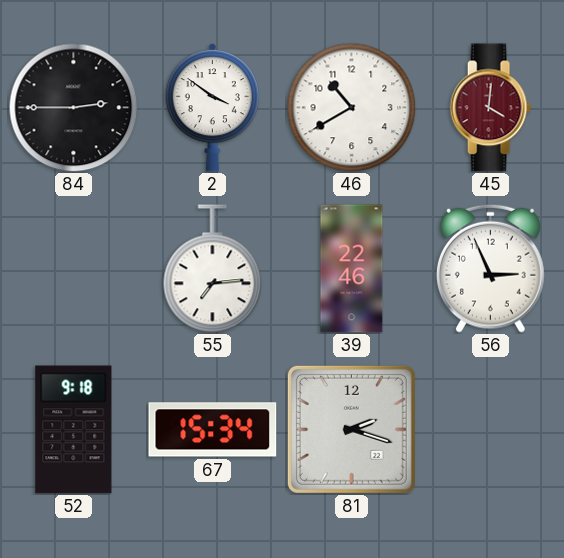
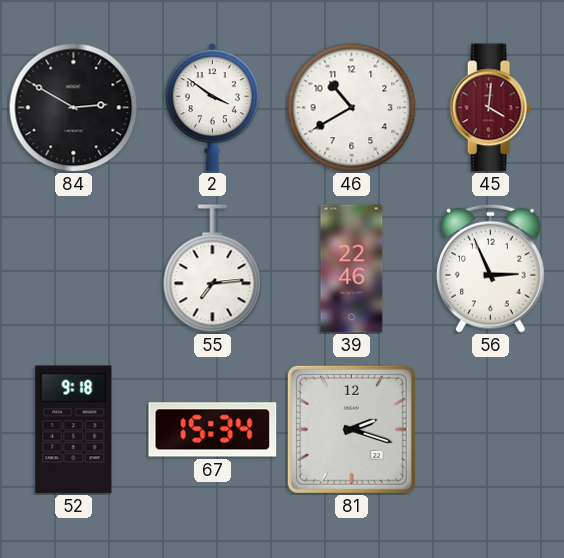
84: 2:45 -> 2:50 (73, 107)
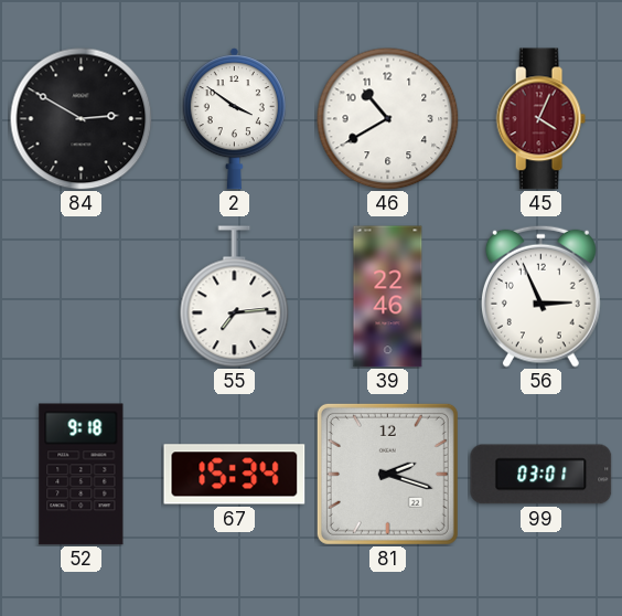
45: 4:01 -> 4:04 (540, 119)
99: none -> 03:01 (541, 475)
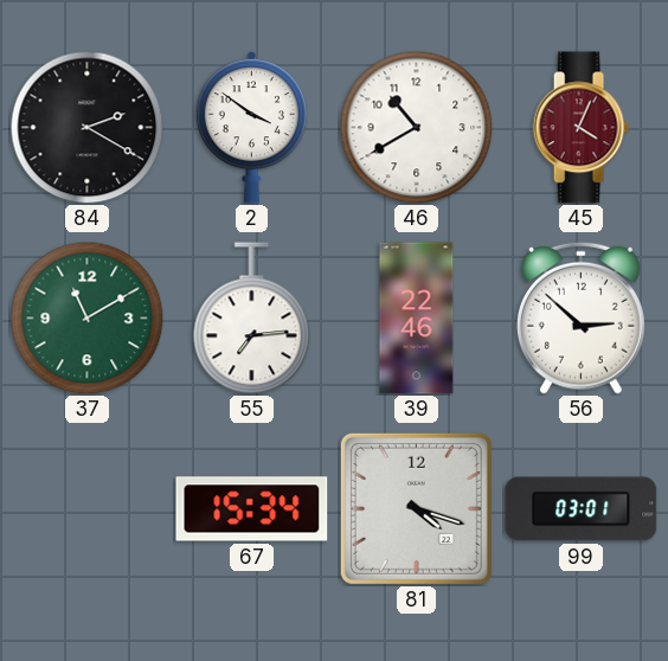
84: 2:50 -> 2:20 (86, 127)
37: none -> 11:10 (86, 317)
56: 2:56 -> 2:52 (580, 317)
52: 9:18 -> none (82, 475)
81: 2:18 -> 4:18 (416, 508)
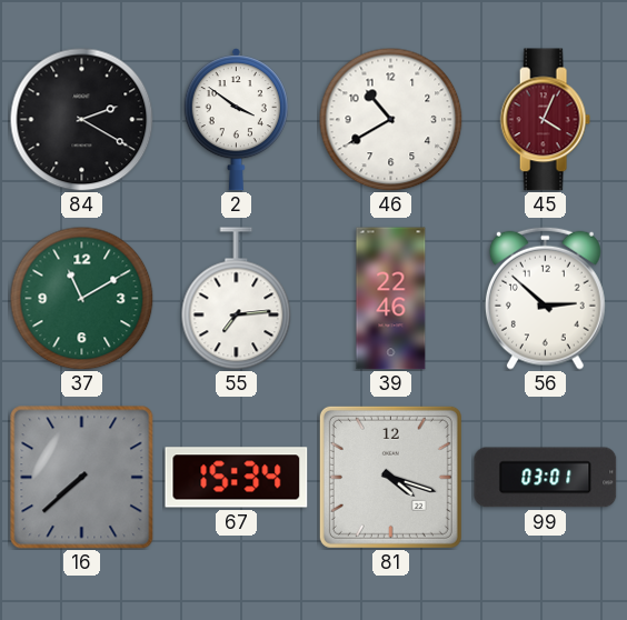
16: none -> 7:38 (82, 478)
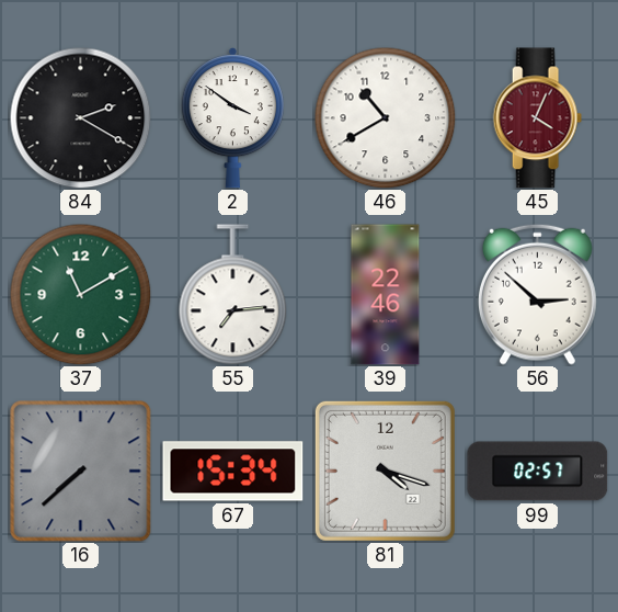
99: 03:01 -> 02:57 (538, 472)
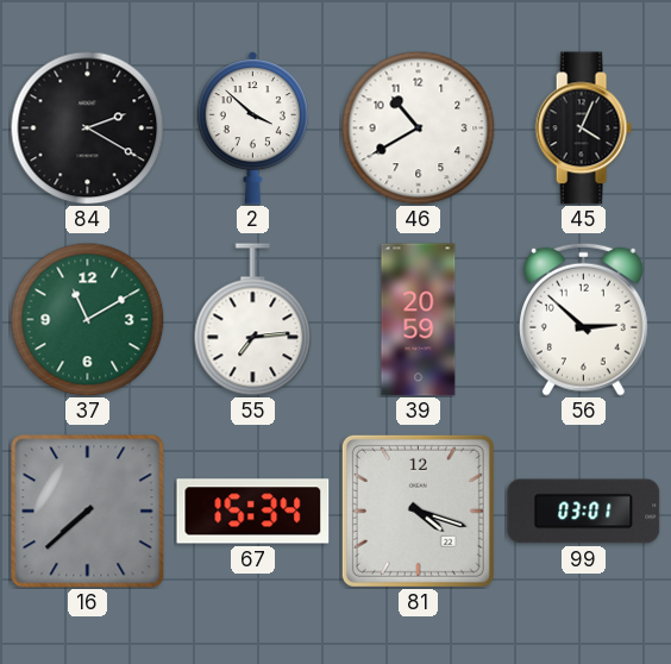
2: 3:51 -> 3:52 (252, 129)
45 dial: burgundy -> black (583, 129)
39: 22:46 -> 20:59 (419, 320)
99: 02:57 -> 03:01 (584, 512)
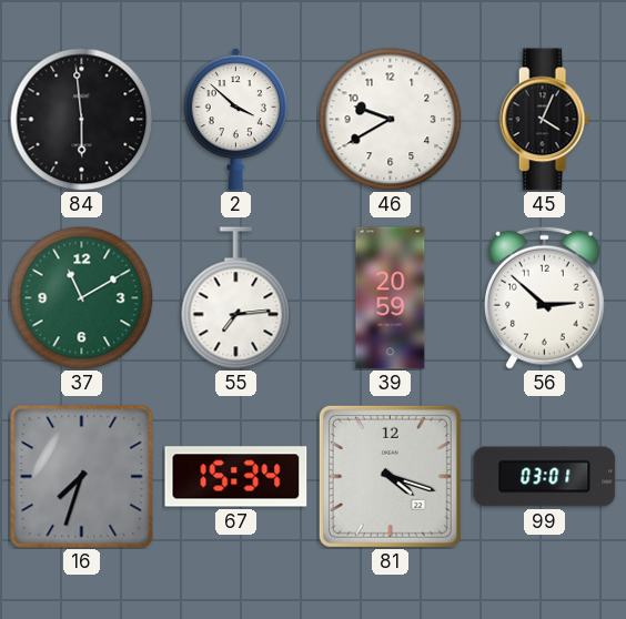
84: 2:20 -> 5:59 (81, 119)
46: 10:40 -> 9:40 (390, 119)
16: 7:38 -> 7:33 (82, 477)
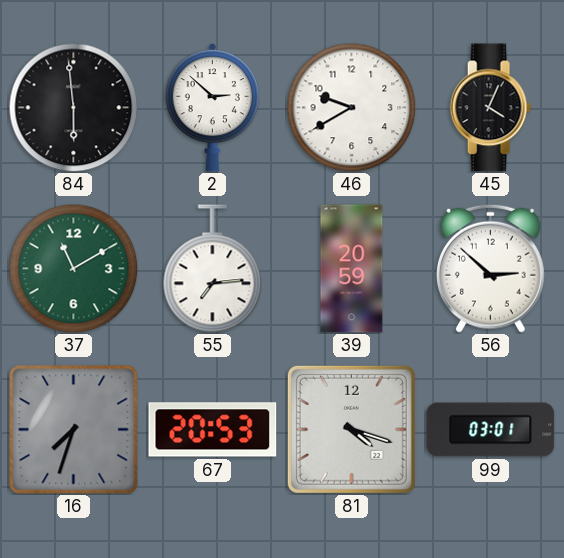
2: 3:52 -> 2:52 (212, 108)
67: 15:34 -> 20:53 (213, 430)
